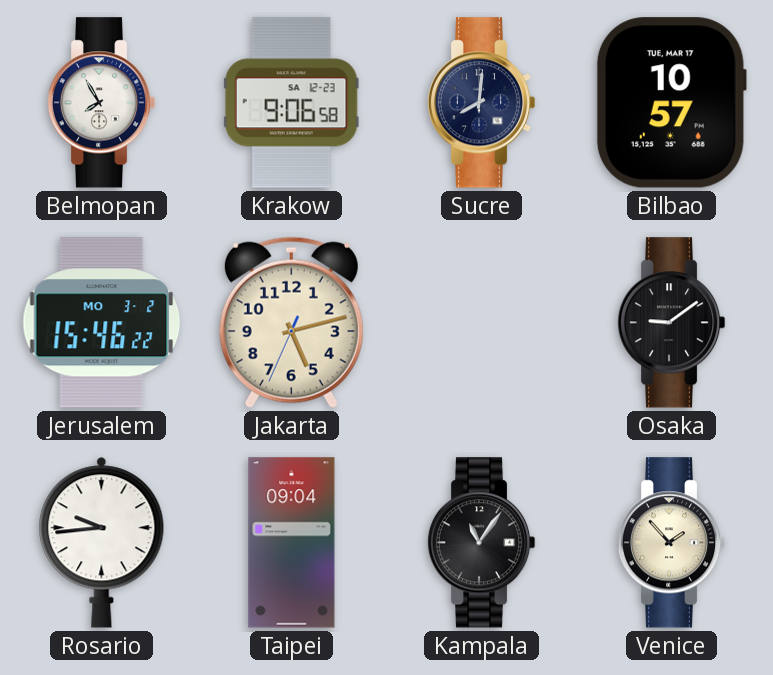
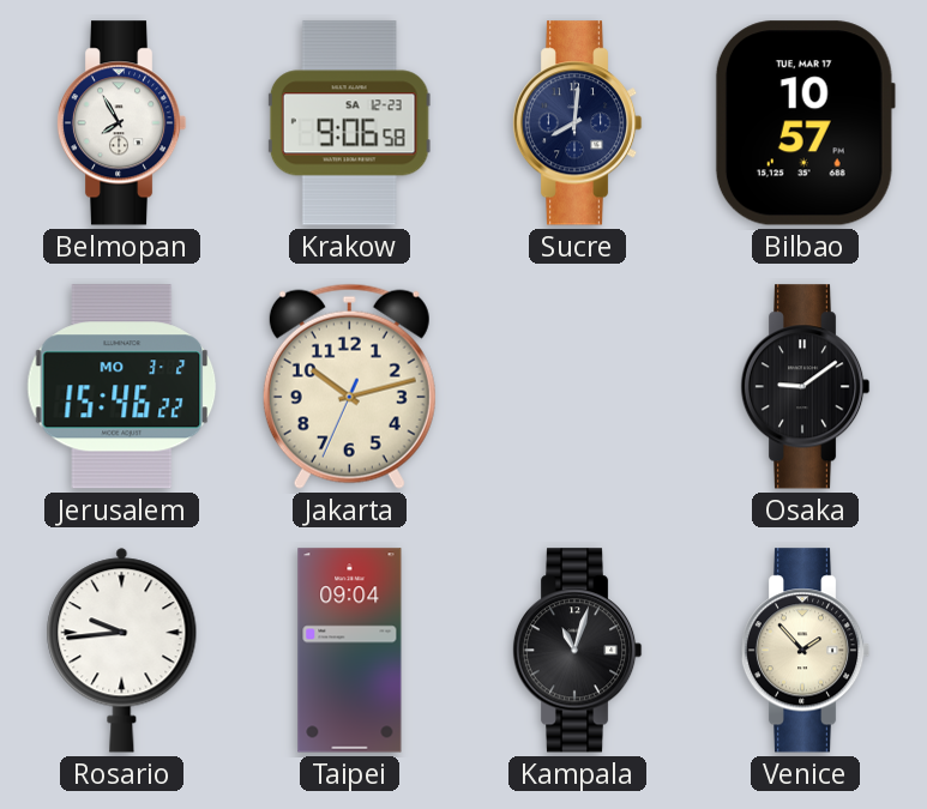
Jakarta: 5:12 -> 10:12 (349, 386)
Kampala: 11:06 -> 11:03 (577, 651)
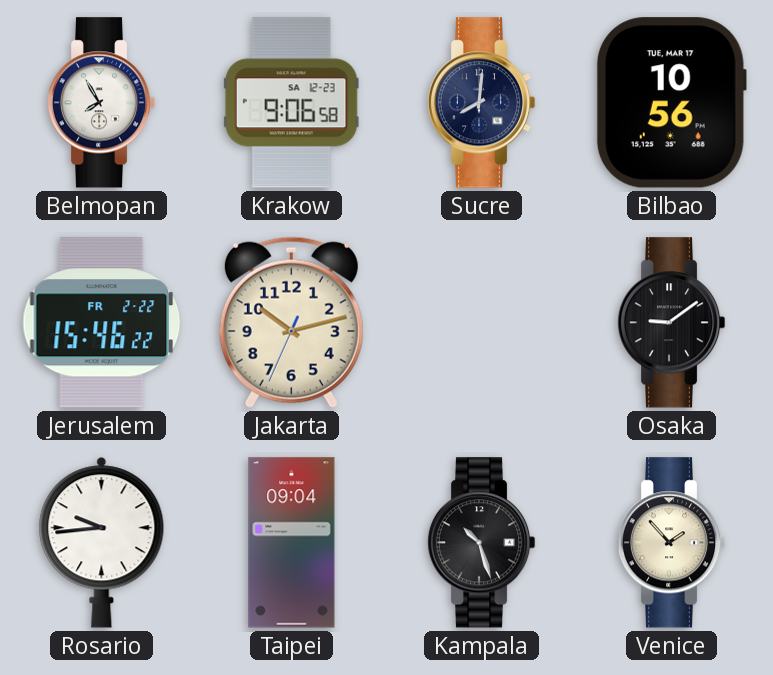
Bilbao: 10:57 -> 10:56 (671, 103)
Jerusalem date: MO 3-2 -> FR 2-22 (102, 323)
Kampala: 11:03 -> 10:27 (481, 543)
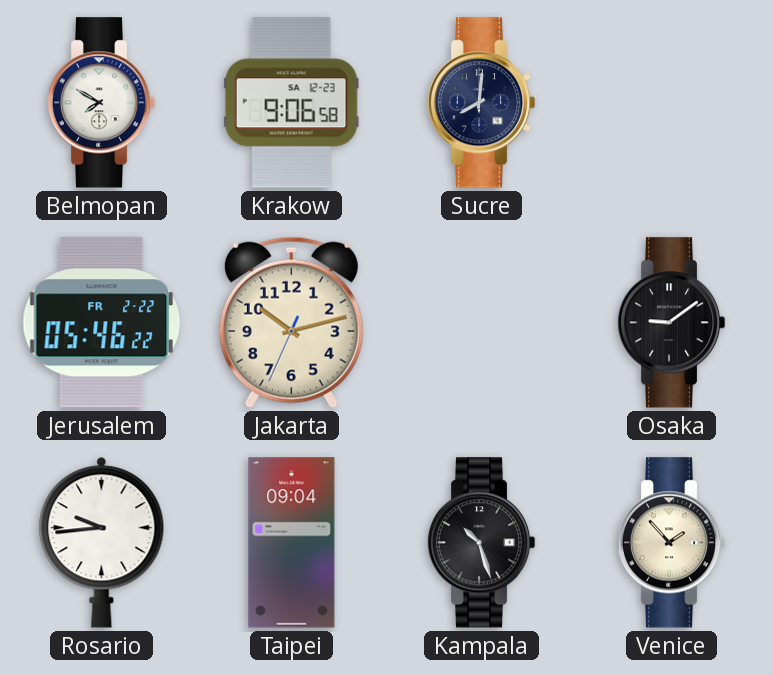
Belmopan: 7:55 -> 7:50 (101, 103)
Bilbao: 10:56 -> none (671, 103)
Jerusalem: 15:46 -> 05:46 (102, 323)
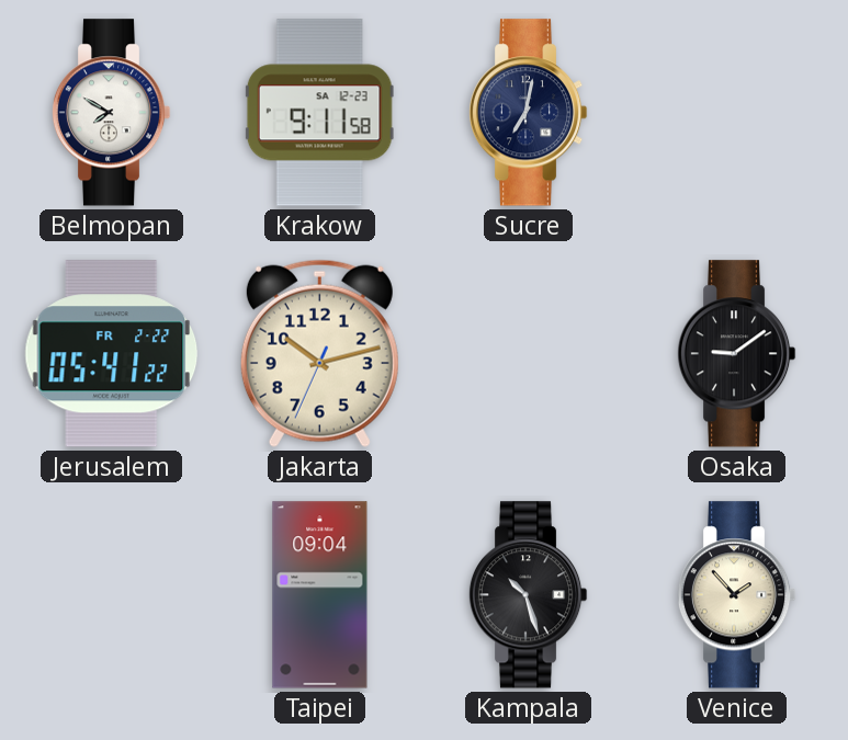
Krakow: 9:06 -> 9:11 (319, 113)
Sucre: 8:01 -> 7:02 (528, 113)
Jerusalem: 05:46 -> 05:41 (112, 354)
Rosario: 9:44 -> none (102, 543)
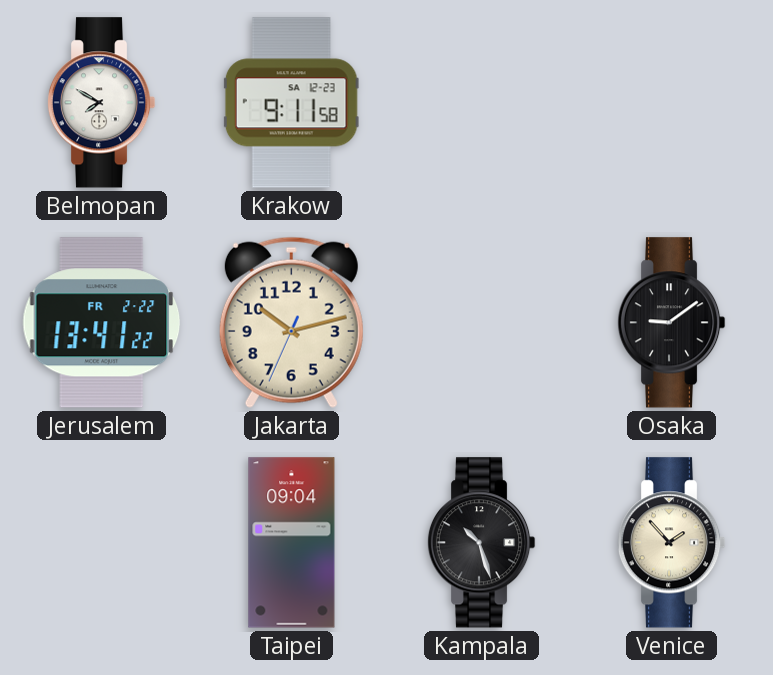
Sucre: 7:02 -> none (528, 113)
Jerusalem: 05:41 -> 13:41 (102, 323)
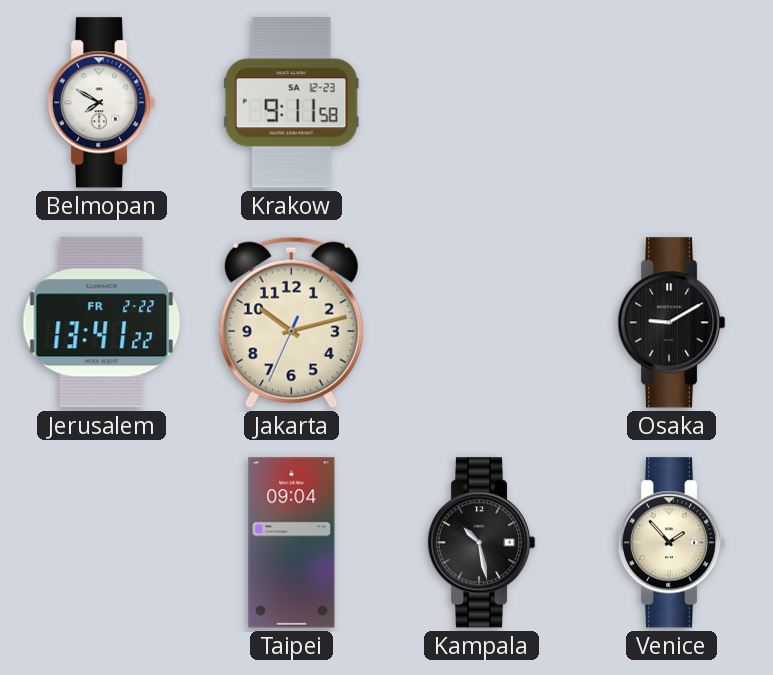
Osaka: 9:09 -> 9:10 (671, 323)
Kampala: 10:27 -> 10:28 (481, 543)
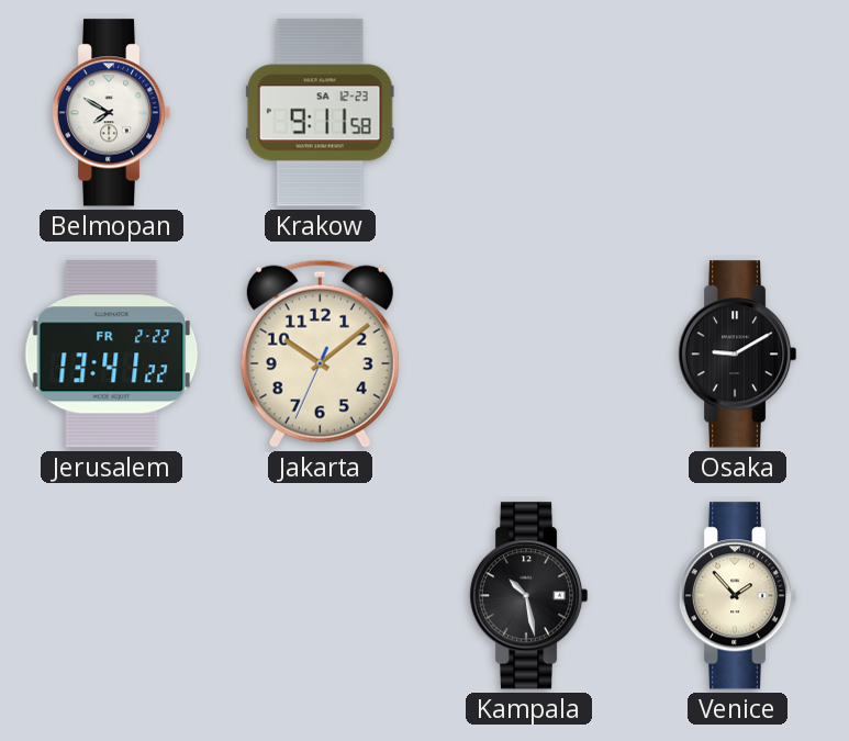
Jakarta: 10:12 -> 10:08 (320, 353)
Taipei: 09:04 -> none (292, 543)
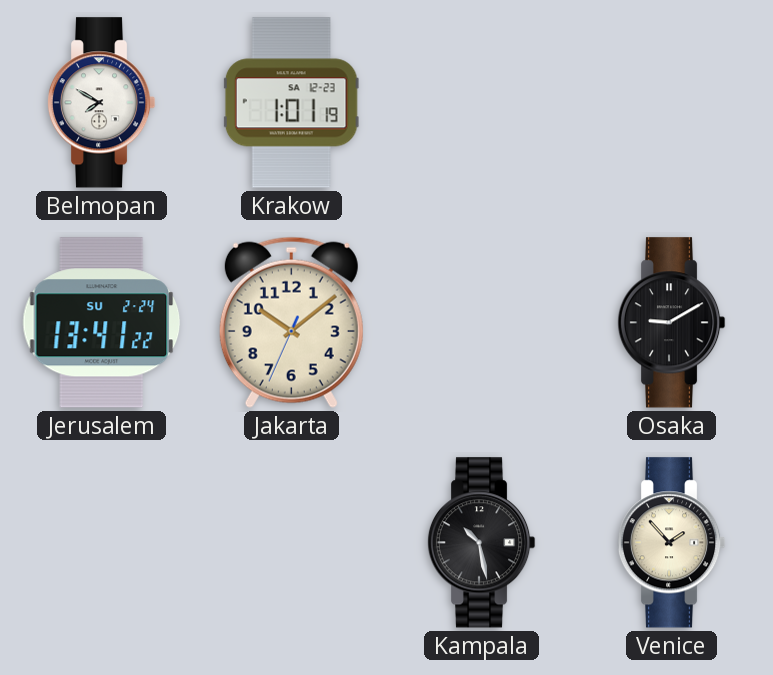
Krakow: 9:11 -> 1:01 (291, 103)
Jerusalem date: FR 2-22 -> SU 2-24 (102, 323)
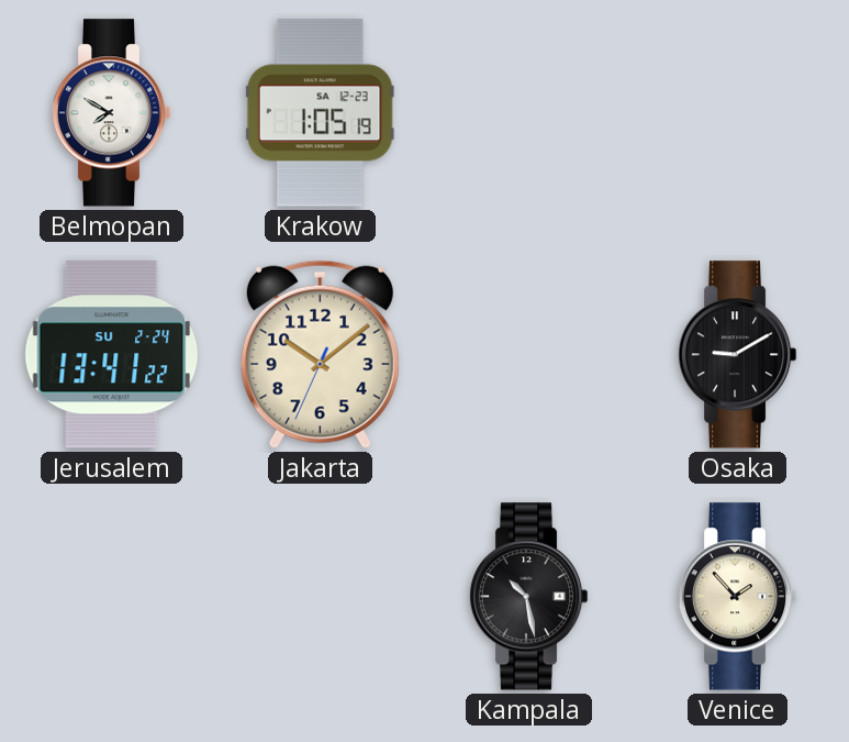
Krakow: 1:01 -> 1:05 (320, 113)
